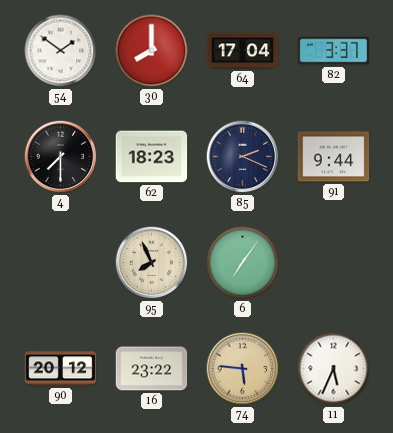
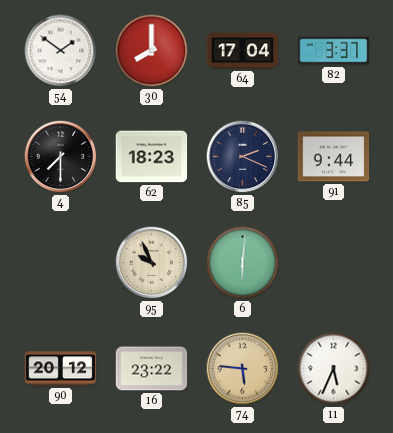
95: 7:56 -> 9:56 (152, 263)
6: 7:06 -> 6:01 (243, 263)
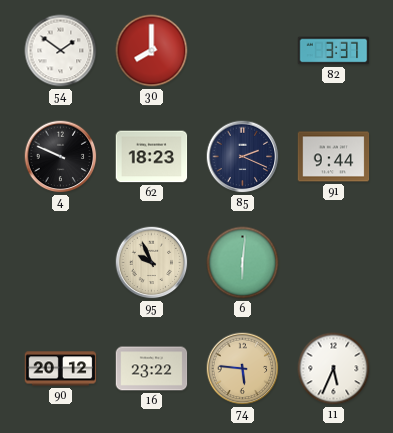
64: 17:04 -> none (243, 51)
4: 7:30 -> 9:49 (61, 157)
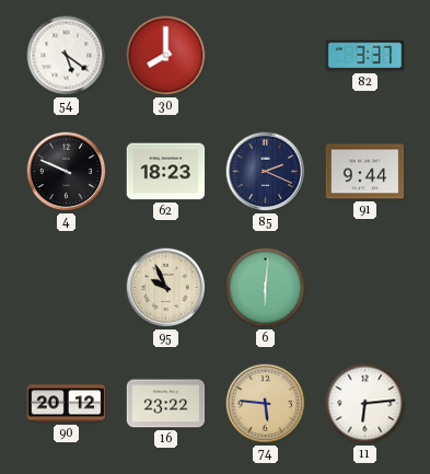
54: 1:51 -> 5:21 (67, 56)
11: 5:34 -> 6:14 (365, 404)
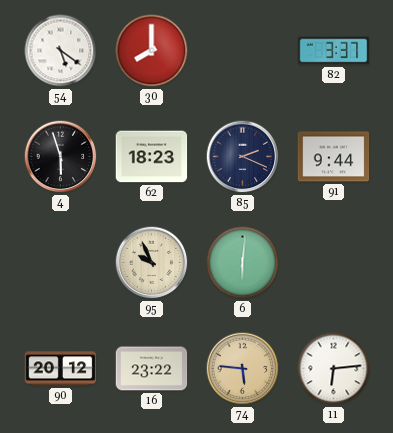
4: 9:49 -> 5:57 (61, 157)
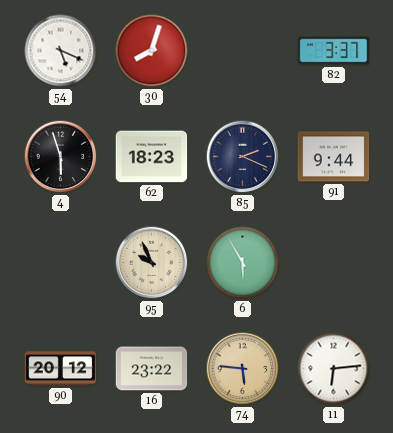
54: 5:21 -> 5:19 (61, 51)
30: 8:00 -> 8:03 (152, 51)
6: 6:01 -> 5:55 (243, 263)
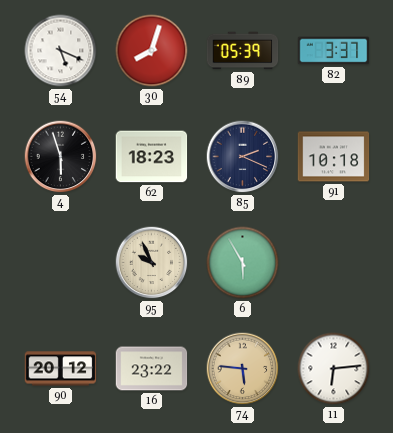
89: none -> 05:39 (243, 51)
91: 9:44 -> 10:18 (334, 157)
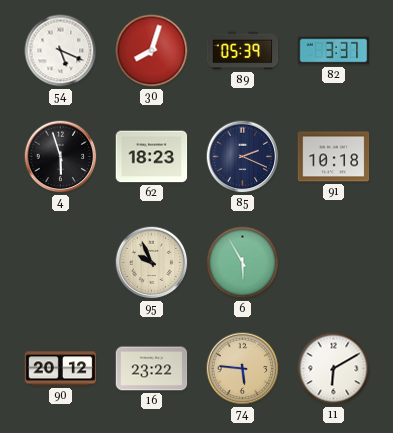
11: 6:14 -> 6:10 (334, 369)
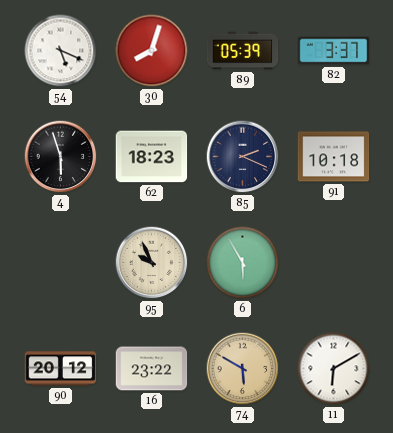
74: 5:46 -> 5:50 (243, 369)
